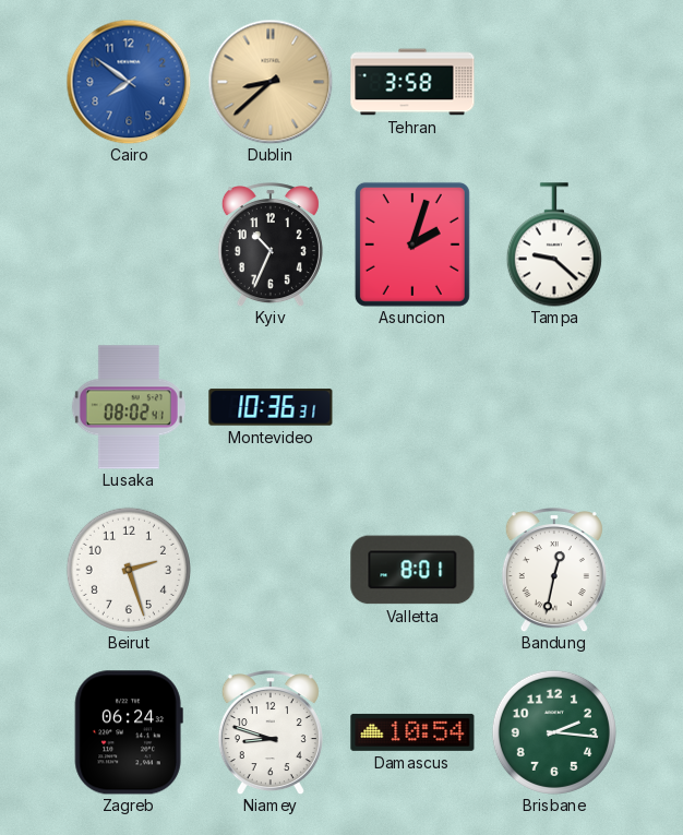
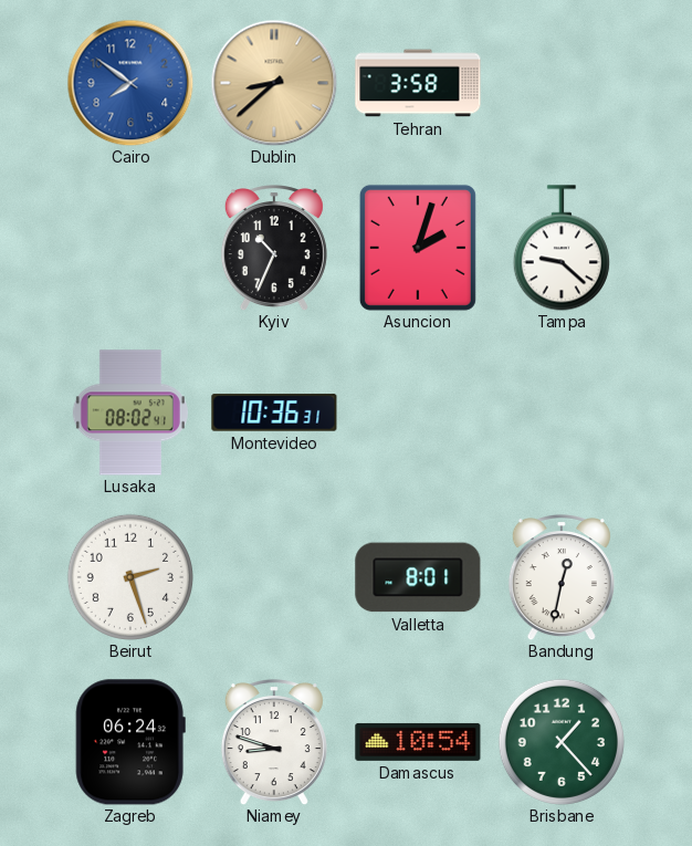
Brisbane: 2:16 -> 1:23 (562, 742)
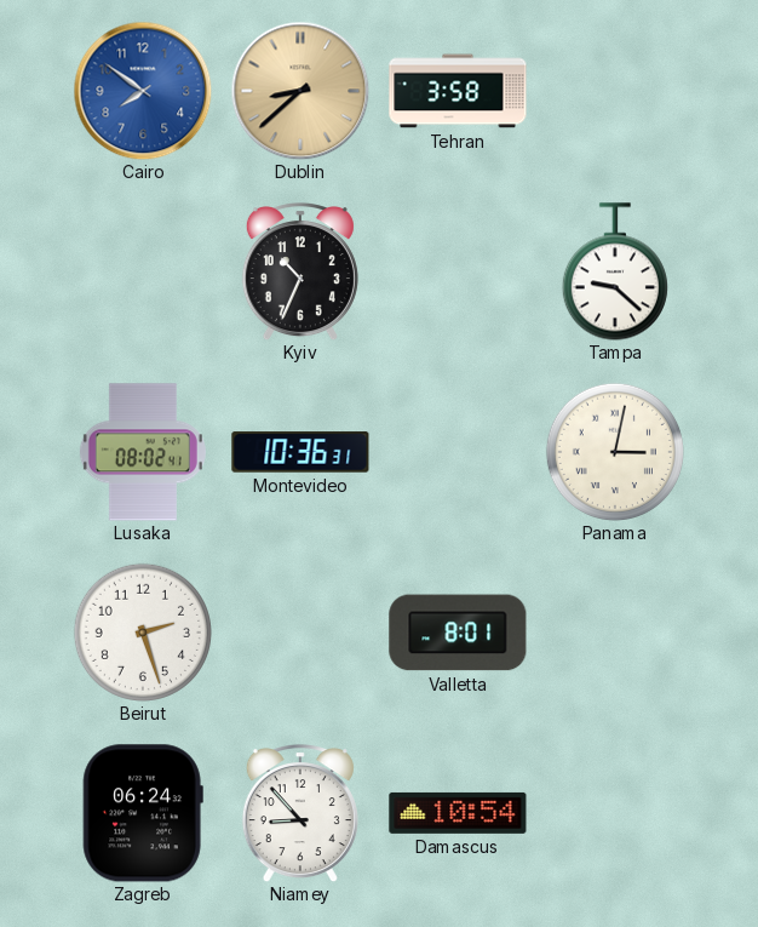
Asuncion: 2:03 -> none (418, 248)
Panama: none -> 3:02 (615, 452)
Bandung: 12:32 -> none (562, 578)
Niamey: 8:48 -> 8:53 (300, 814)
Brisbane: 1:23 -> none (562, 742)
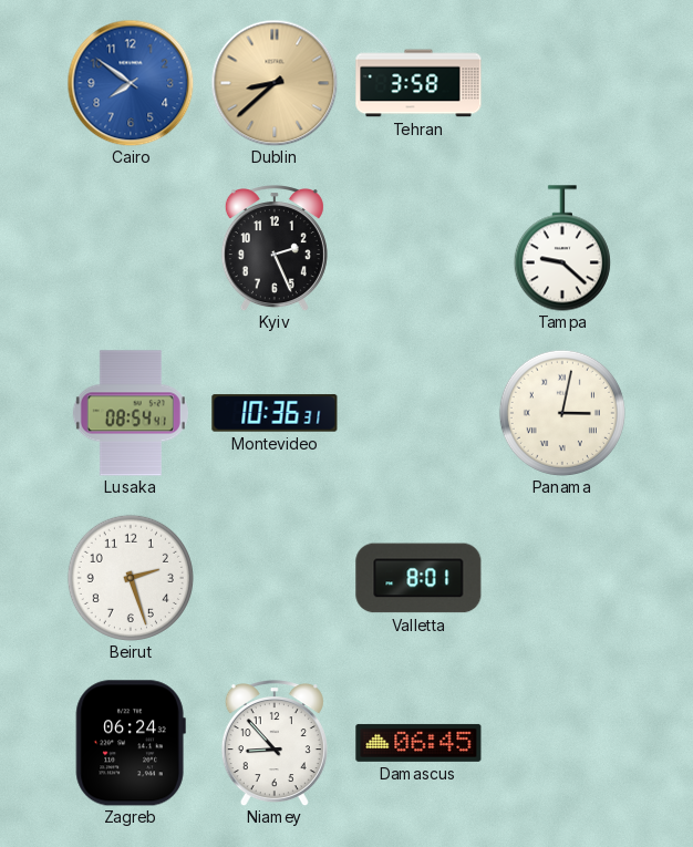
Kyiv: 10:34 -> 2:26 (275, 249)
Lusaka: 08:02 -> 08:54 (131, 413)
Damascus: 10:54 -> 06:45 (418, 743)
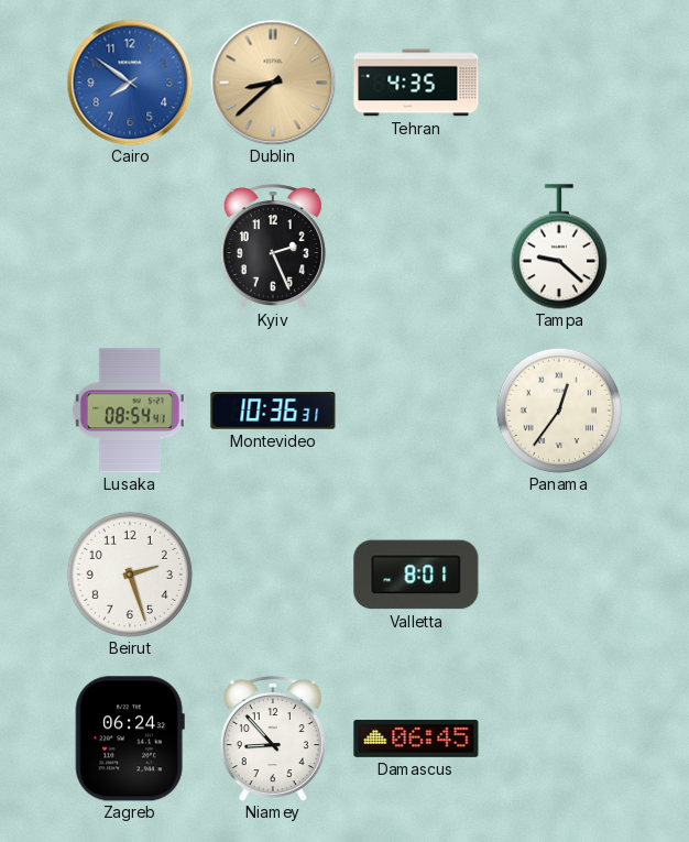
Tehran: 3:58 -> 4:35 (416, 83)
Panama: 3:02 -> 12:36 (559, 411)
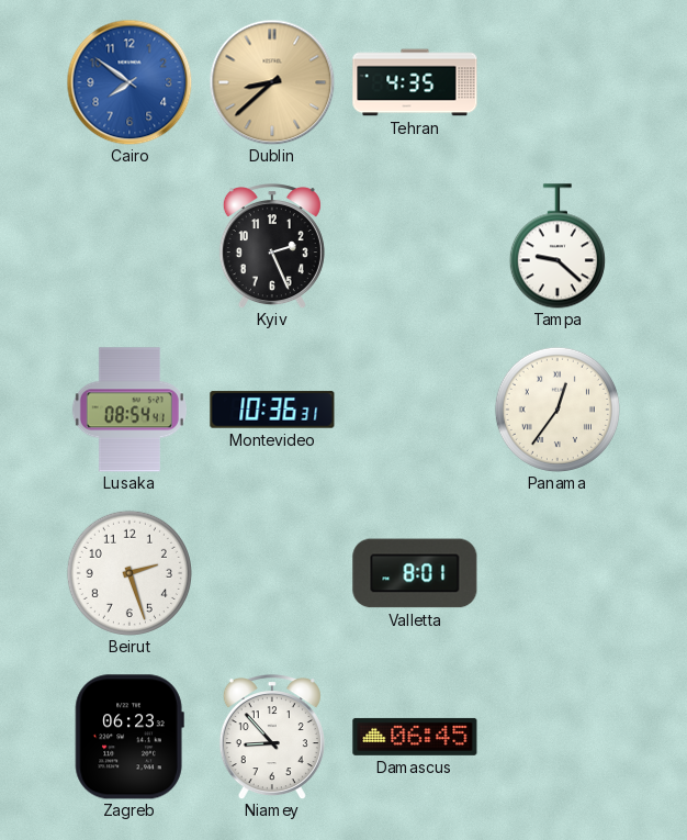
Zagreb: 06:24 -> 06:23 (129, 737)
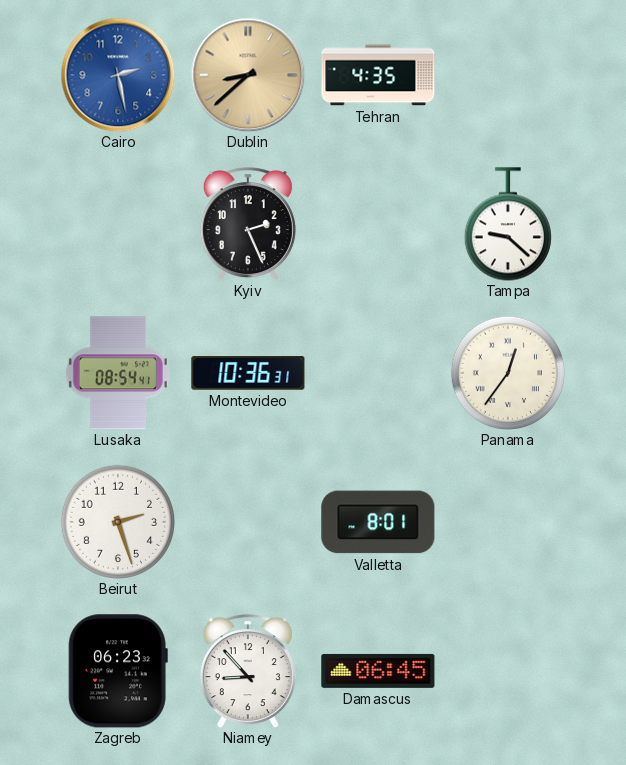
Cairo: 7:51 -> 2:28 (118, 75)
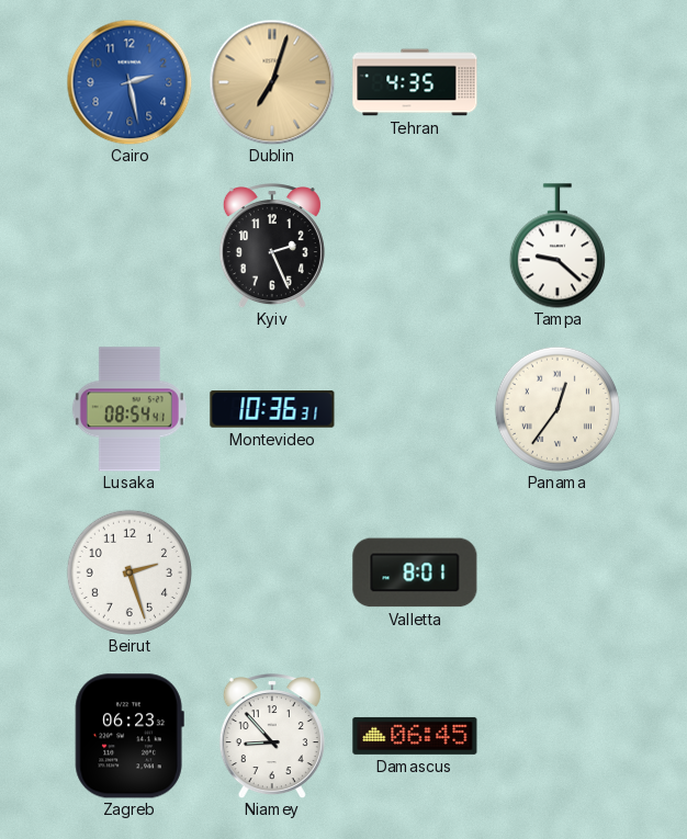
Dublin: 8:38 -> 7:03 (272, 82)
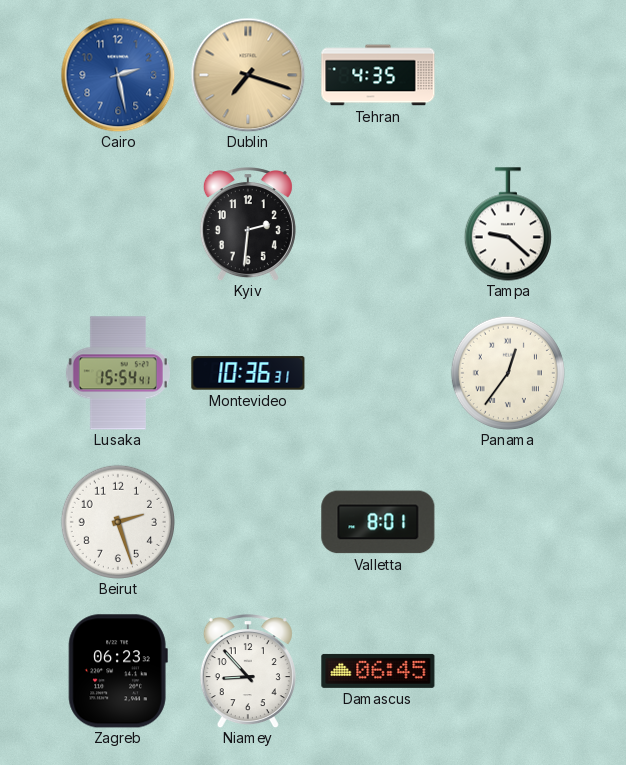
Dublin: 7:03 -> 7:18 (248, 75)
Kyiv: 2:26 -> 2:31 (248, 225)
Lusaka: 08:54 -> 15:54 (118, 373)
